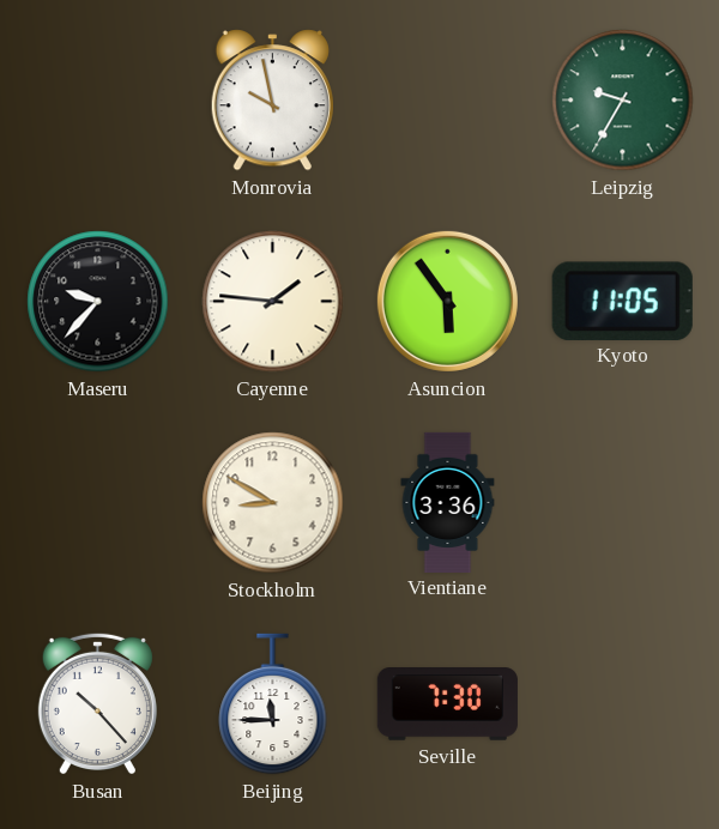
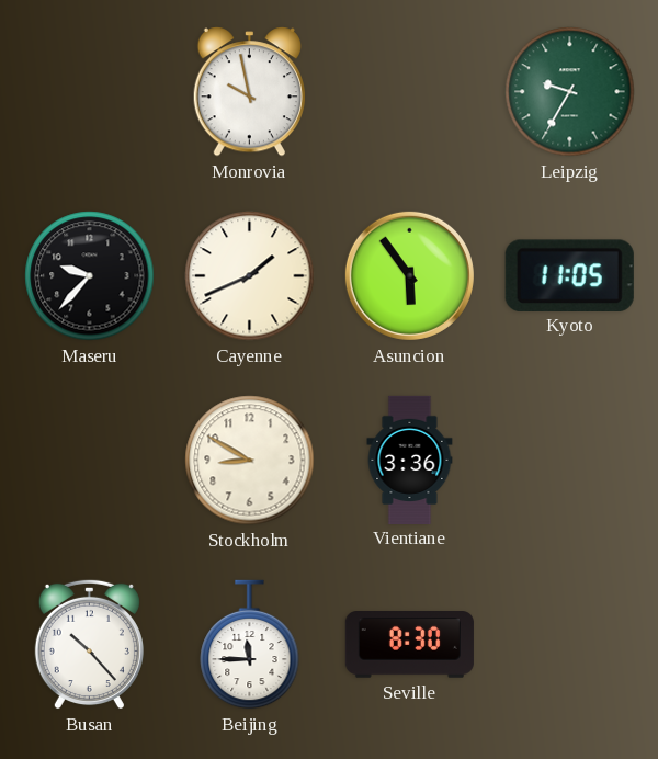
Cayenne: 1:46 -> 1:41 (250, 276)
Seville: 7:30 -> 8:30 (409, 645)
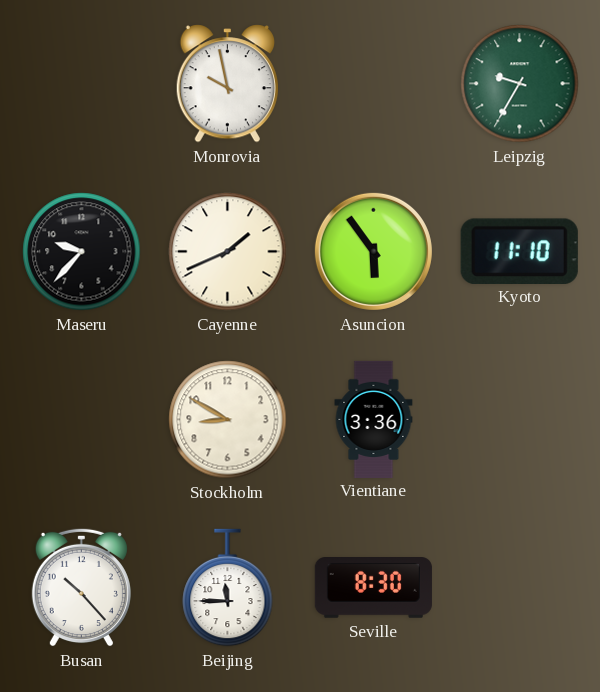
Kyoto: 11:05 -> 11:10 (519, 251)
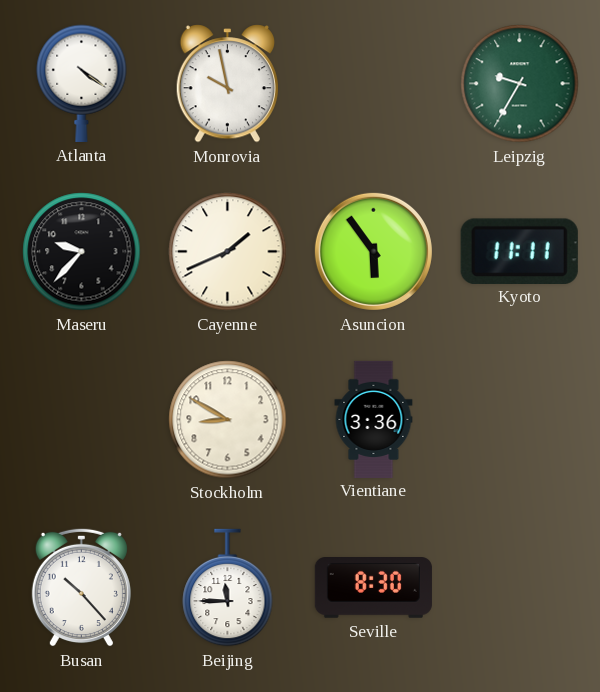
Atlanta: none -> 4:21 (82, 83)
Kyoto: 11:10 -> 11:11 (519, 251)
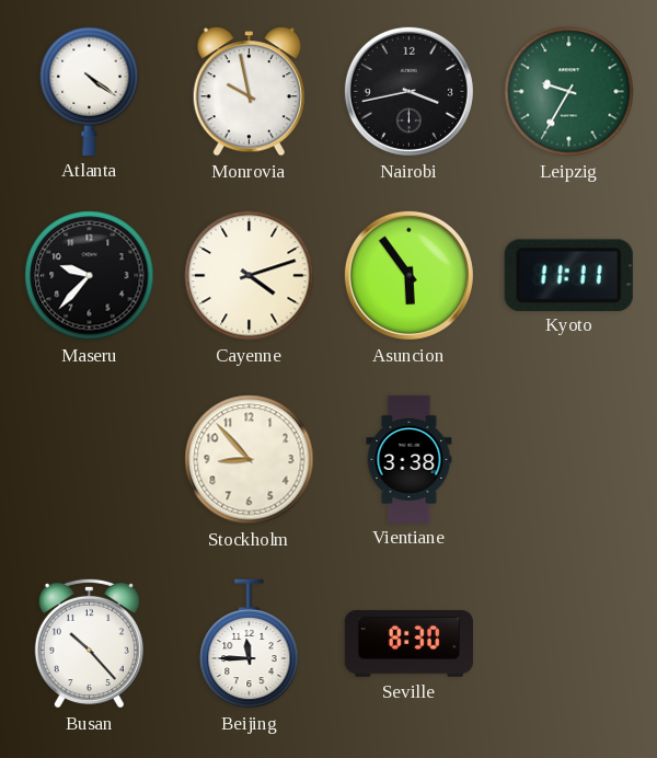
Nairobi: none -> 3:43 (408, 91)
Cayenne: 1:41 -> 4:12 (250, 276)
Stockholm: 8:50 -> 8:53 (250, 460)
Vientiane: 3:36 -> 3:38 (410, 459)
